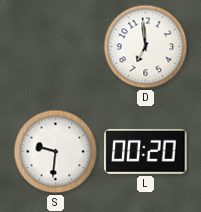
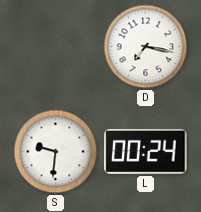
D: 6:59 -> 7:17 (146, 47)
L: 00:20 -> 00:24 (146, 151)
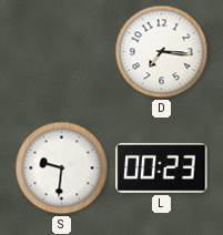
D: 7:17 -> 7:16 (162, 52)
L: 00:24 -> 00:23 (162, 167)
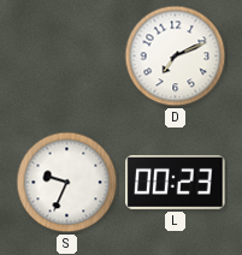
D: 7:16 -> 7:11 (176, 57)
S: 9:31 -> 9:34 (67, 183)
